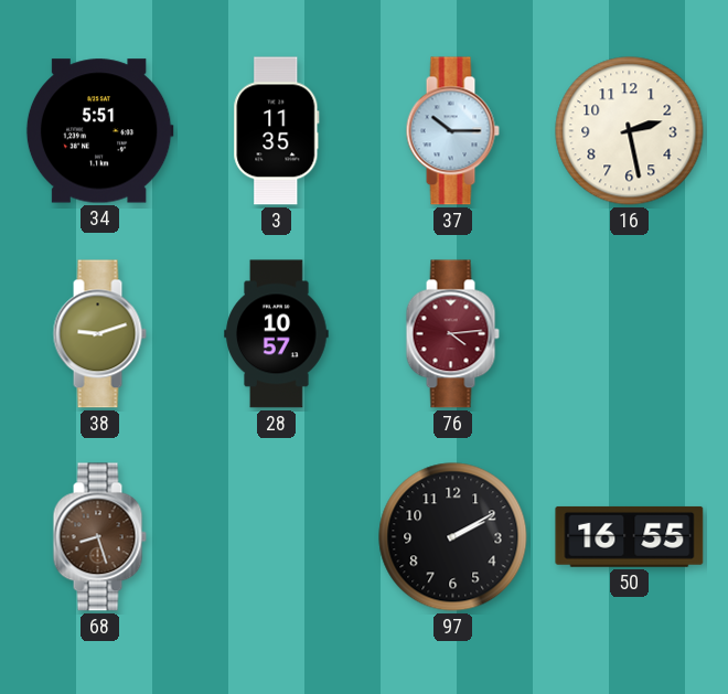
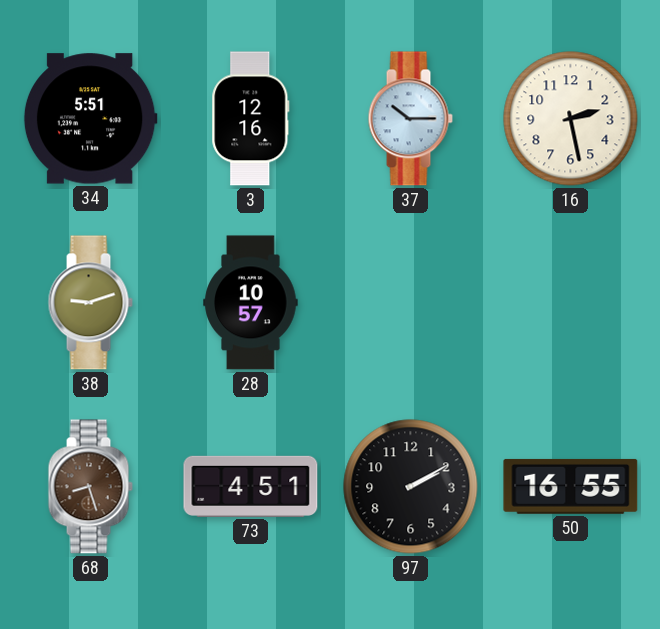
3: 11:35 -> 12:16 (251, 119)
76: 4:14 -> none (452, 334)
73: none -> 4:51 (251, 486)
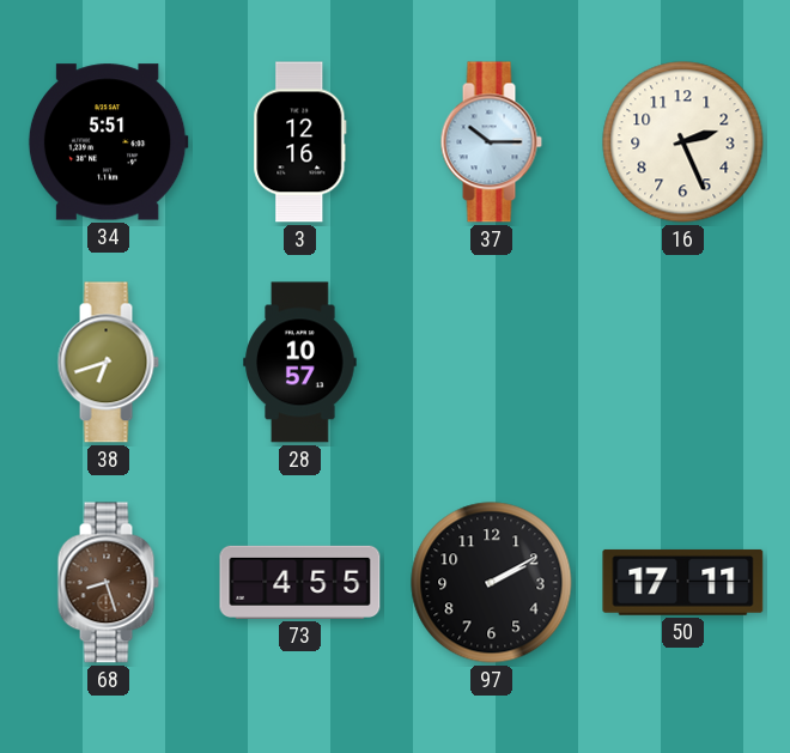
16: 2:28 -> 2:26 (683, 142)
38: 9:12 -> 6:42 (108, 363)
73: 4:51 -> 4:55 (300, 582)
50: 16:55 -> 17:11 (683, 582)
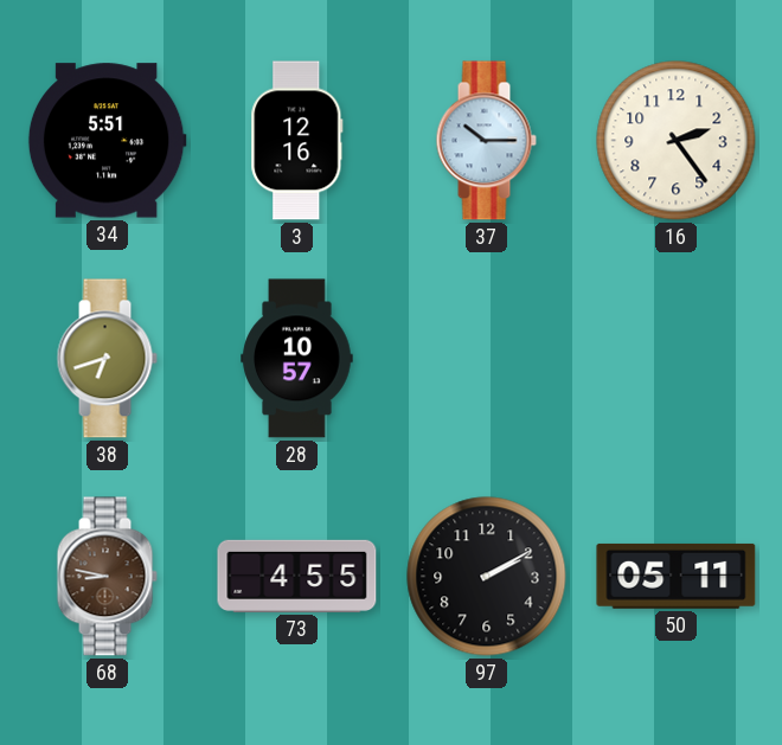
16: 2:26 -> 2:24 (677, 141)
68: 8:27 -> 8:47 (107, 577)
50: 17:11 -> 05:11 (677, 576)
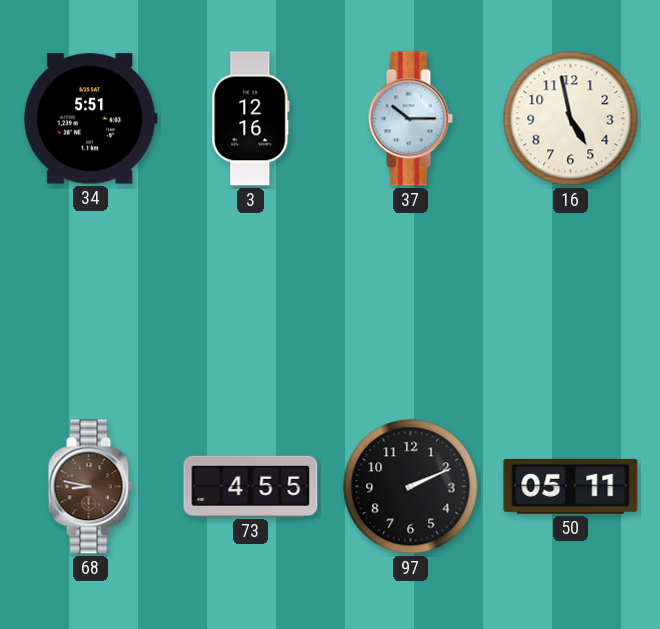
16: 2:24 -> 4:58 (571, 119)
38: 6:42 -> none (107, 359)
28: 10:57 -> none (297, 359)
97: 2:10 -> 2:11 (411, 487)
